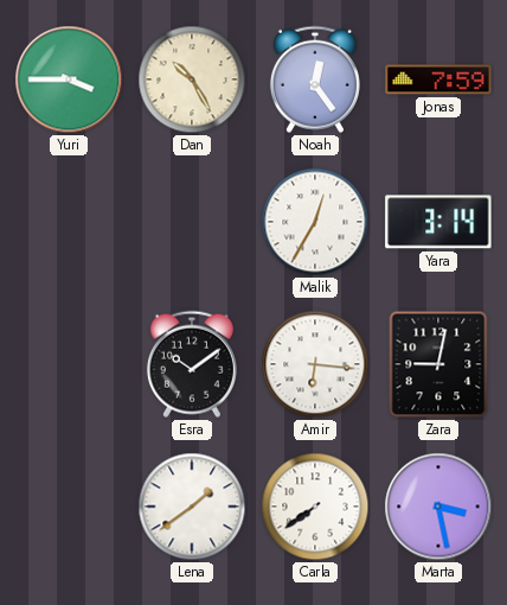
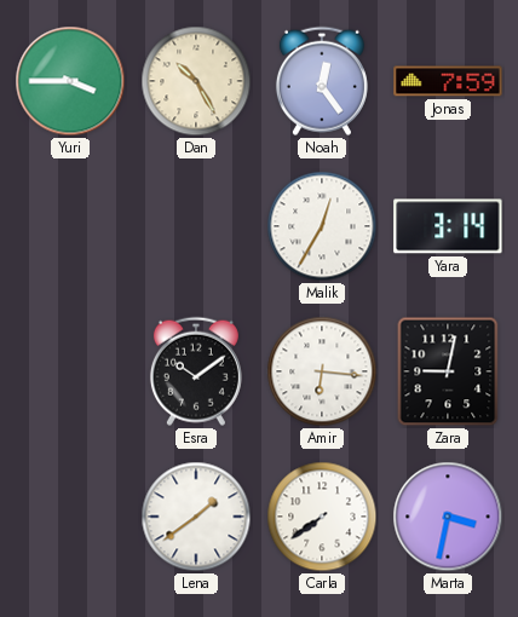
Marta: 3:28 -> 3:32 (448, 517)
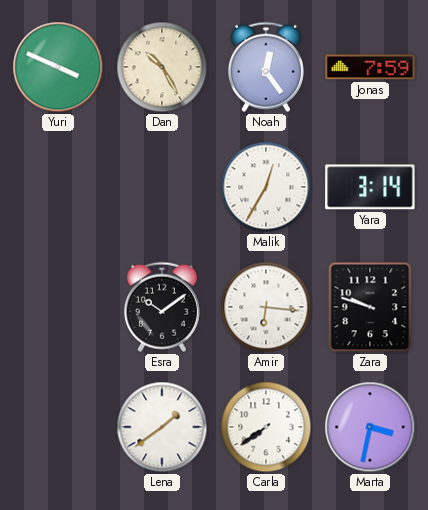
Yuri: 3:45 -> 3:49 (58, 67)
Zara: 9:02 -> 9:48 (370, 307)
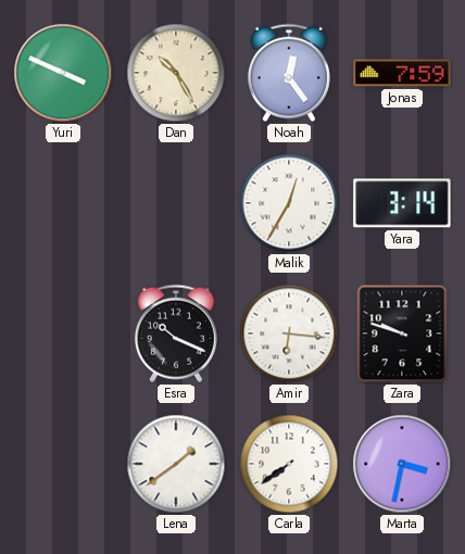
Esra: 10:09 -> 10:19 (176, 333)
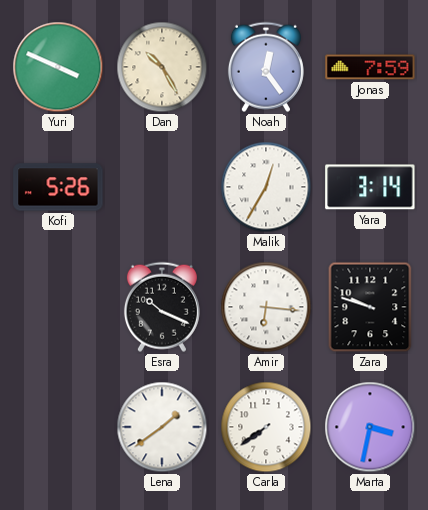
Kofi: none -> 5:26 (58, 187)
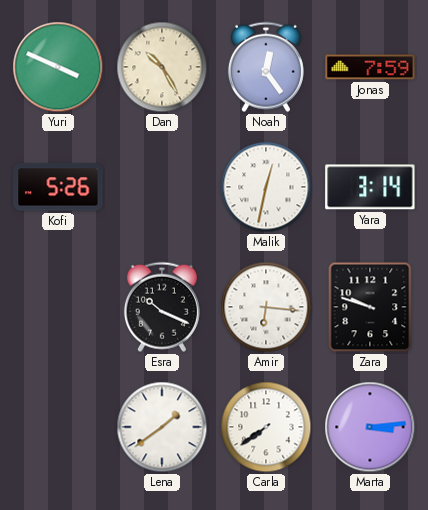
Malik: 12:35 -> 12:32 (266, 187)
Marta: 3:32 -> 3:14 (370, 427)
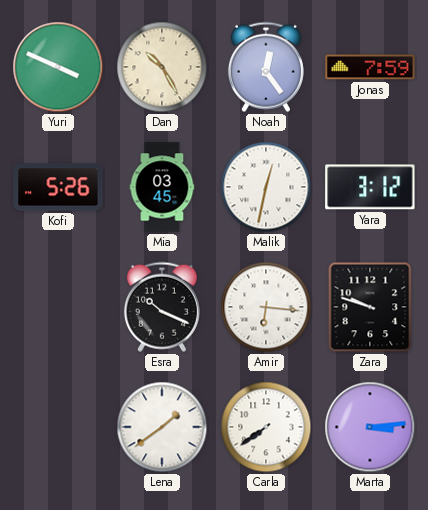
Mia: none -> 03:45 (162, 187)
Yara: 3:14 -> 3:12 (370, 187)
